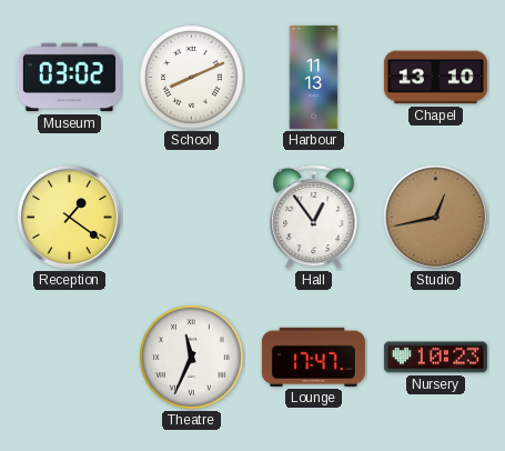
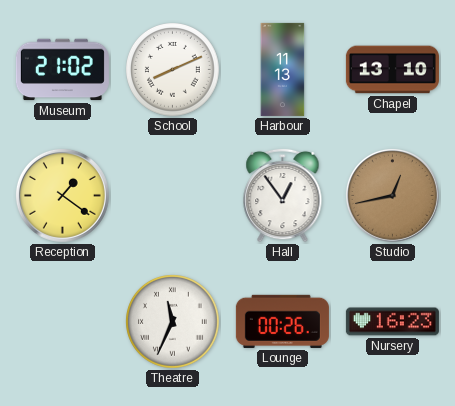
Museum: 03:02 -> 21:02 (62, 70)
Lounge: 17:47 -> 00:26 (282, 321)
Nursery: 10:23 -> 16:23 (392, 322)
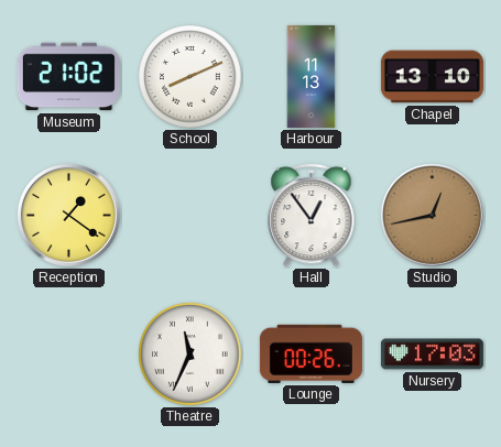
Nursery: 16:23 -> 17:03 (432, 355)
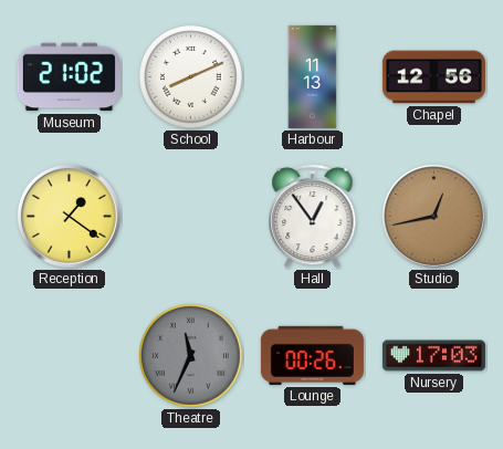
Chapel: 13:10 -> 12:56 (433, 77)
Theatre dial: white -> grey (191, 356)
